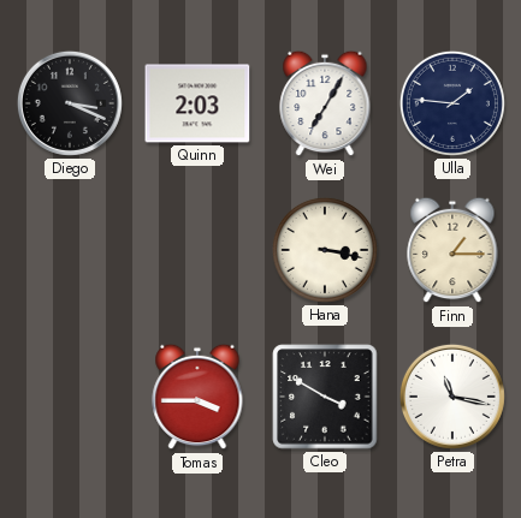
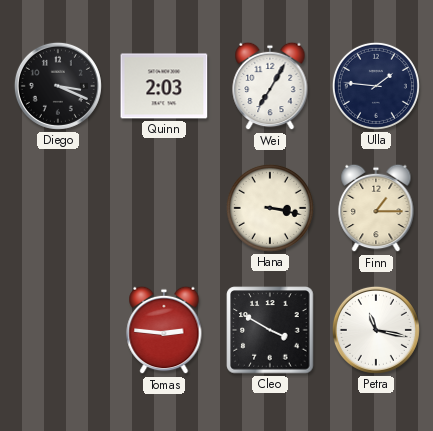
Tomas: 3:45 -> 2:46 (164, 330)
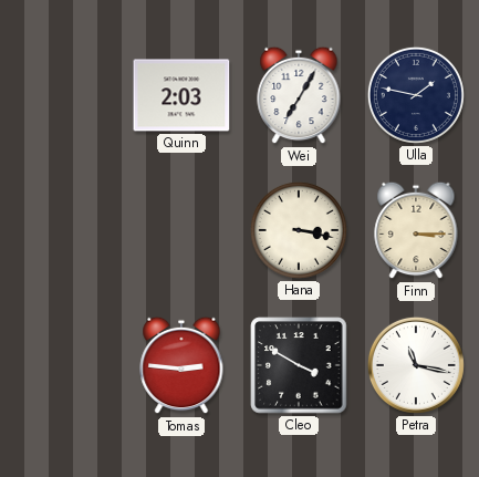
Diego: 3:19 -> none (58, 86)
Ulla: 1:46 -> 1:47 (416, 95)
Finn: 1:15 -> 3:15 (416, 230)
